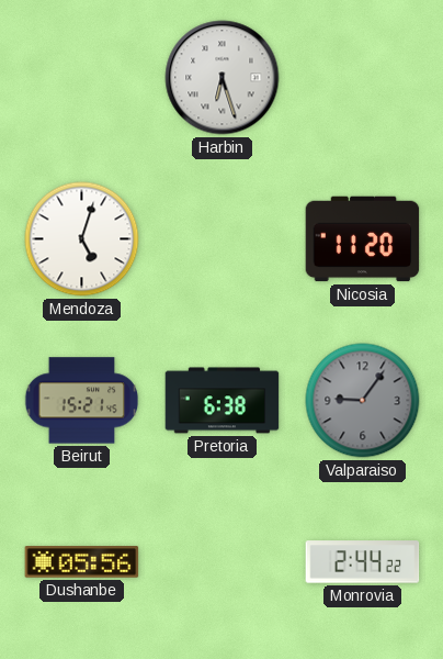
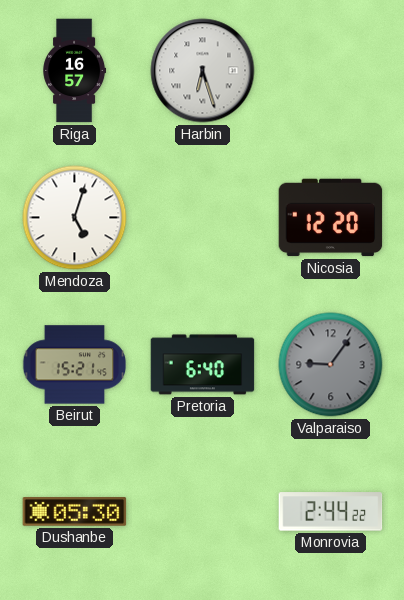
Riga: none -> 16:57 (75, 71)
Nicosia: 11:20 -> 12:20 (331, 218)
Pretoria: 6:38 -> 6:40 (203, 365)
Dushanbe: 05:56 -> 05:30 (75, 512)
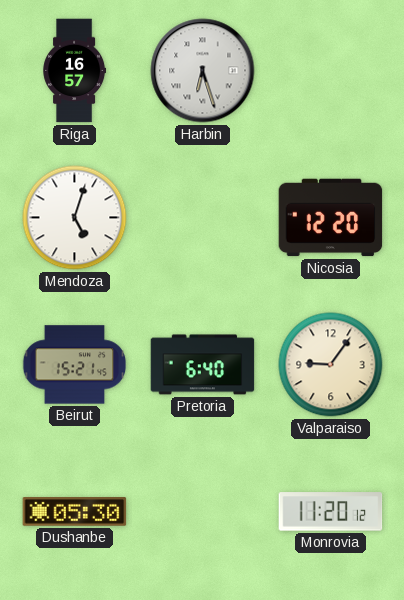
Valparaiso dial: grey -> cream (331, 365)
Monrovia: 2:44 -> 11:20 (331, 512)
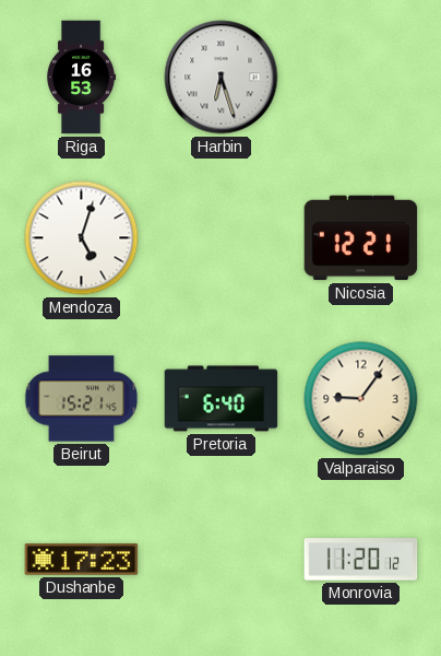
Riga: 16:57 -> 16:53 (82, 78)
Nicosia: 12:20 -> 12:21 (361, 238)
Dushanbe: 05:30 -> 17:23 (82, 560)
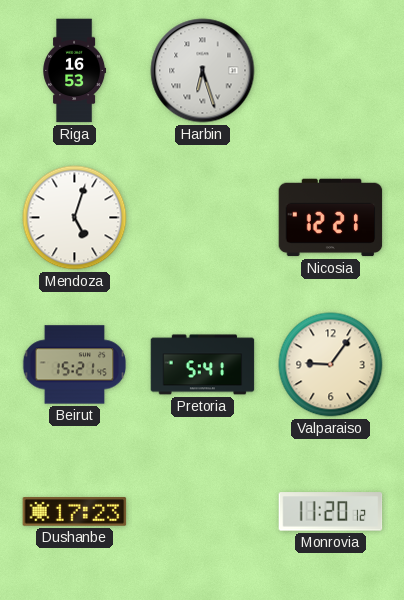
Pretoria: 6:40 -> 5:41 (203, 365)
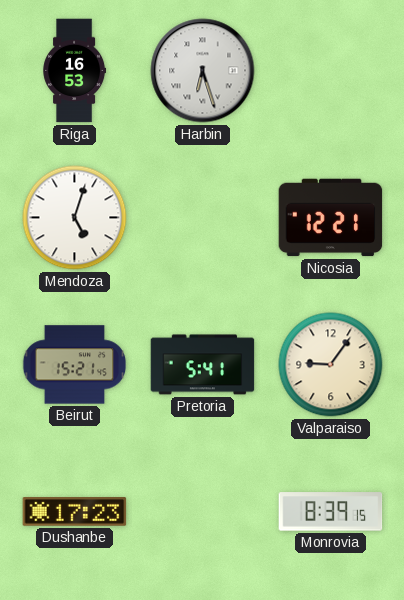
Monrovia: 11:20 -> 8:39 (331, 512)
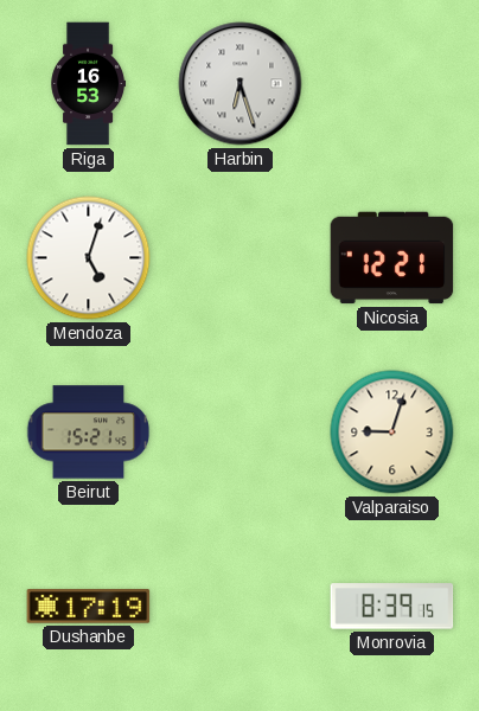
Pretoria: 5:41 -> none (203, 365)
Valparaiso: 9:06 -> 9:03 (392, 433)
Dushanbe: 17:23 -> 17:19 (89, 607)
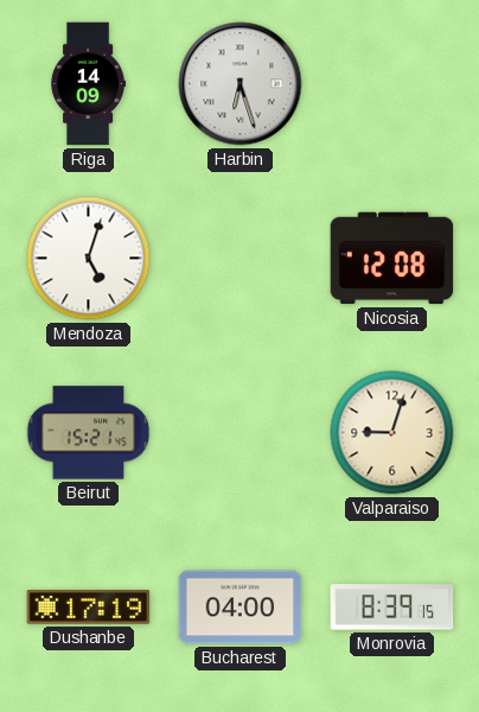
Riga: 16:53 -> 14:09 (89, 84)
Nicosia: 12:21 -> 12:08 (392, 259)
Bucharest: none -> 04:00 (241, 608)
